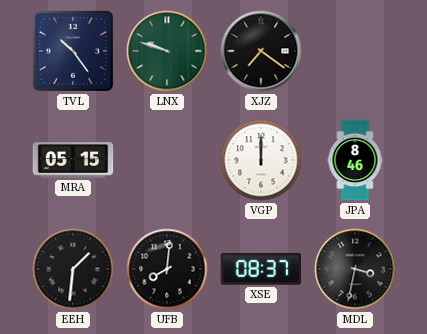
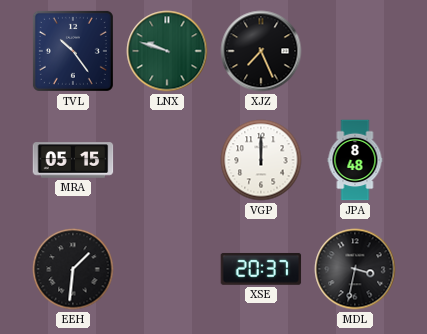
XJZ: 7:21 -> 7:26 (261, 51)
JPA: 8:46 -> 8:48 (355, 160)
UFB: 8:01 -> none (167, 269)
XSE: 08:37 -> 20:37 (261, 269)
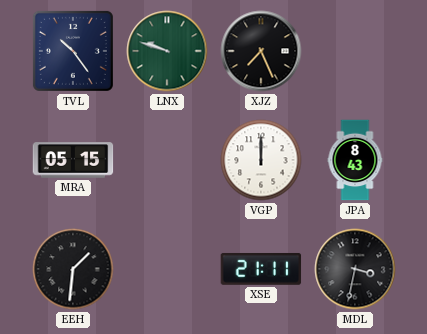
JPA: 8:48 -> 8:43 (355, 160)
XSE: 20:37 -> 21:11 (261, 269)
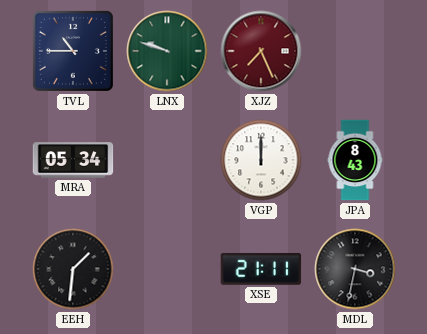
TVL: 10:24 -> 10:45 (73, 51)
XJZ dial: black -> burgundy (261, 51)
MRA: 05:15 -> 05:34 (73, 160)
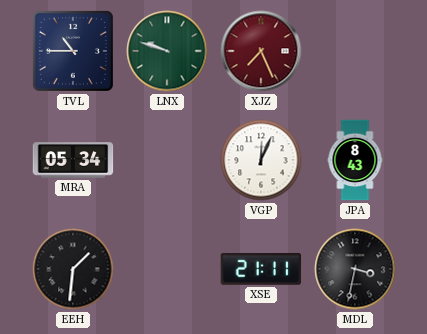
VGP: 12:00 -> 12:04 (261, 160)
